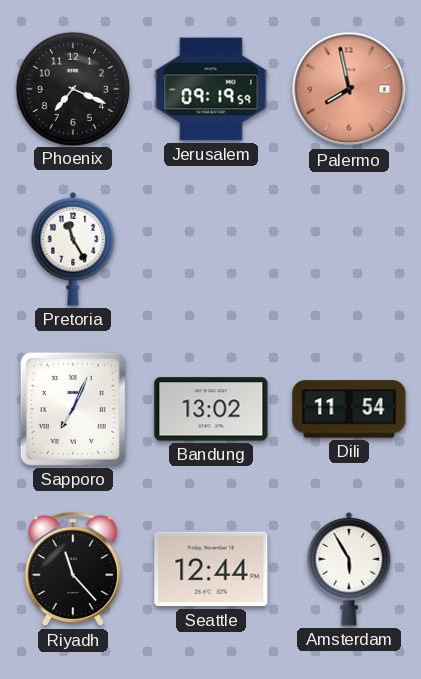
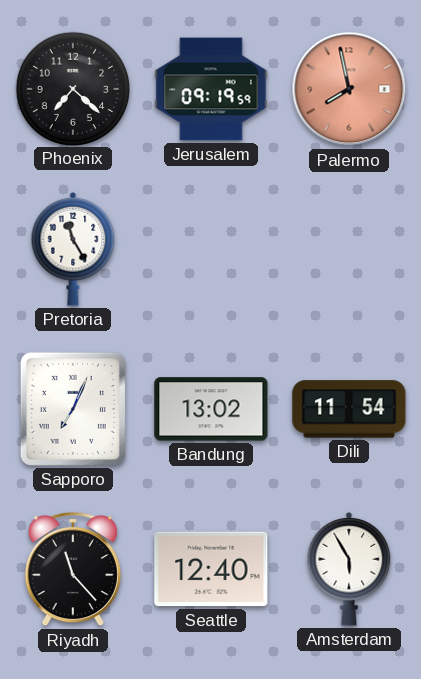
Phoenix: 7:19 -> 7:22 (72, 88)
Seattle: 12:44 -> 12:40 (211, 569)
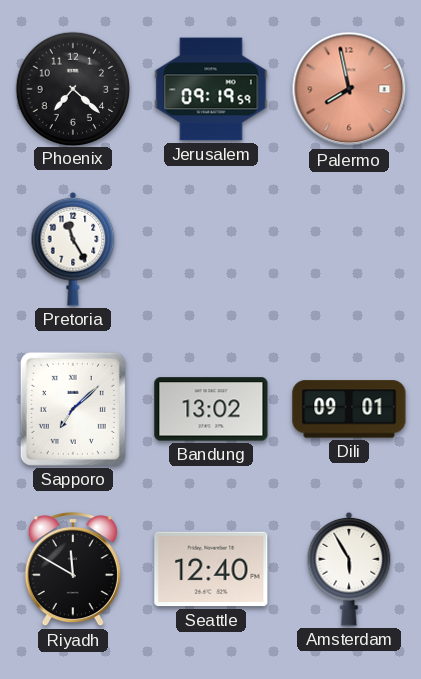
Sapporo: 7:04 -> 7:08 (73, 409)
Dili: 11:54 -> 09:01 (349, 409)
Riyadh: 11:23 -> 11:50 (73, 569)
